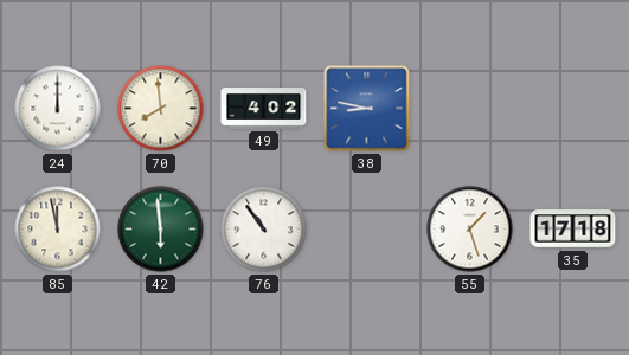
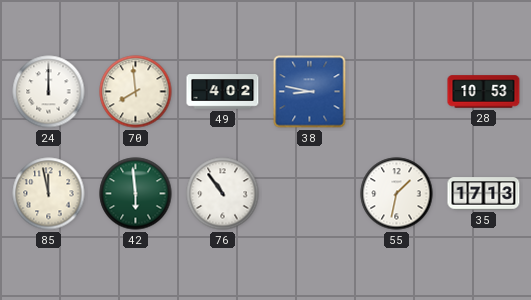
28: none -> 10:53 (484, 92)
55: 1:27 -> 1:32 (397, 194)
35: 17:18 -> 17:13 (484, 194)
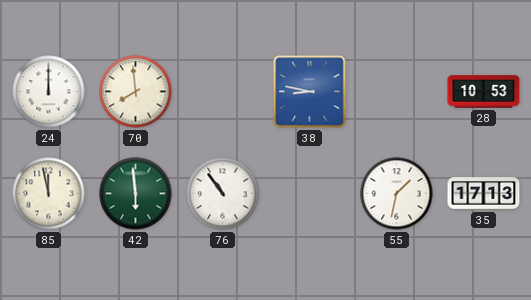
49: 4:02 -> none (223, 92)
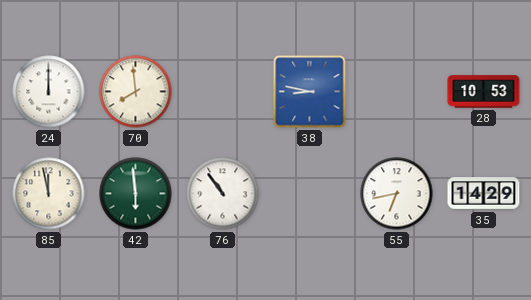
55: 1:32 -> 6:43 (397, 194)
35: 17:13 -> 14:29 (484, 194)
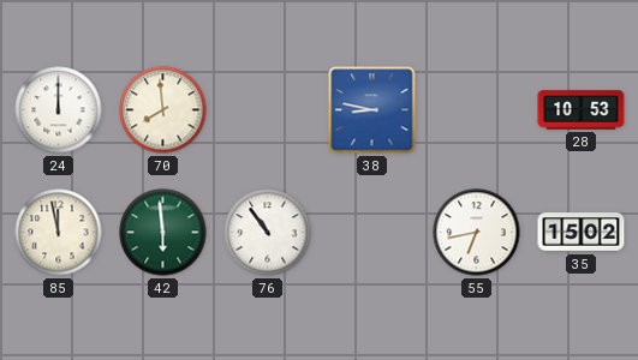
35: 14:29 -> 15:02 (582, 233)
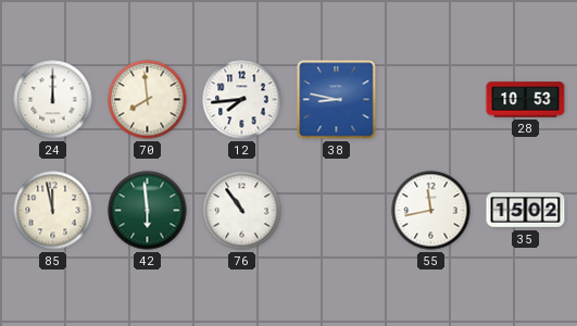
12: none -> 7:44 (242, 100)
55: 6:43 -> 11:43 (431, 211)
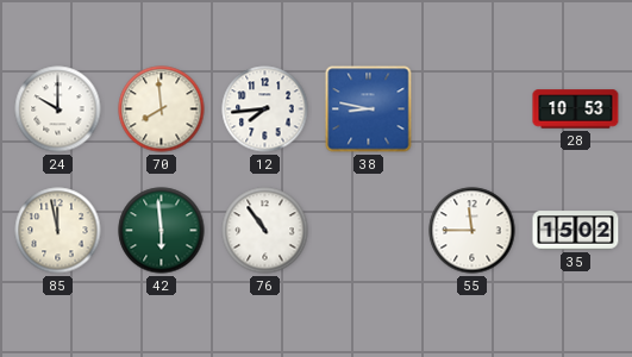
24: 12:00 -> 10:00 (58, 109)
55: 11:43 -> 11:45 (473, 231)
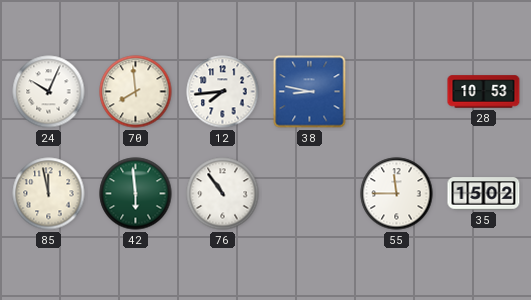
24: 10:00 -> 10:04 (49, 92)
